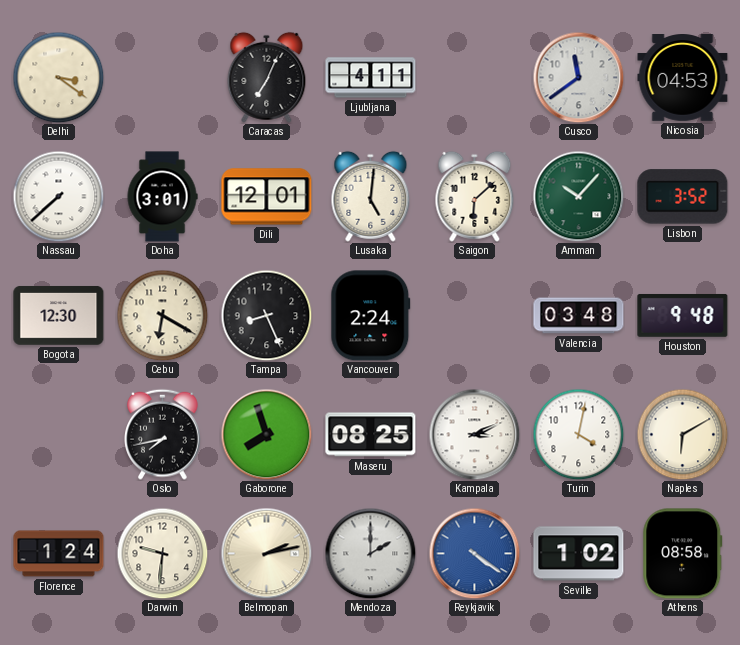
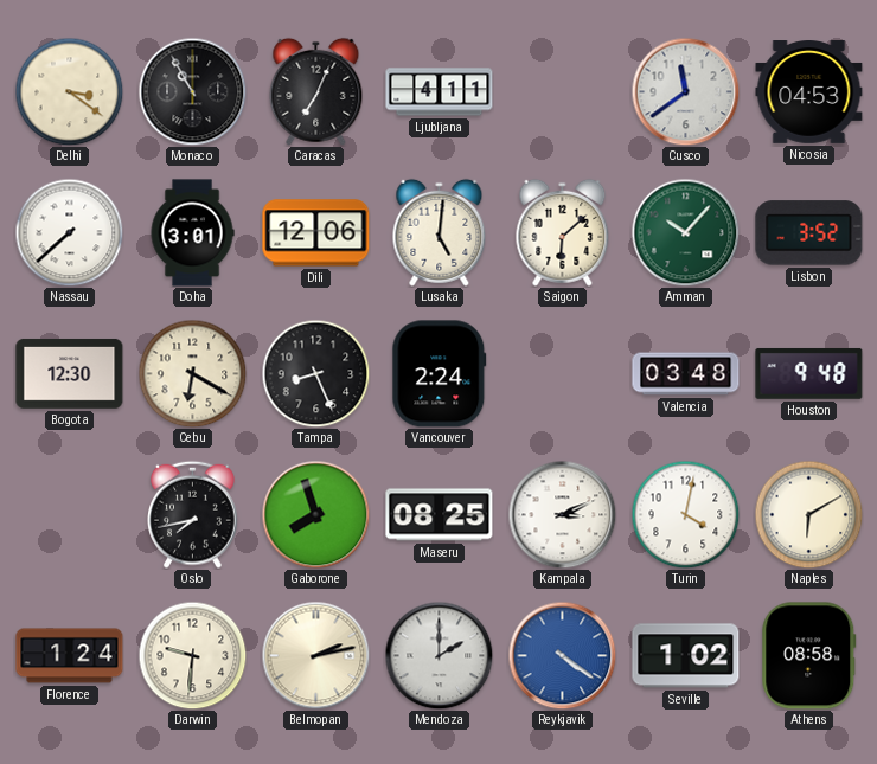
Monaco: none -> 10:55 (192, 91)
Dili: 12:01 -> 12:06 (316, 233)
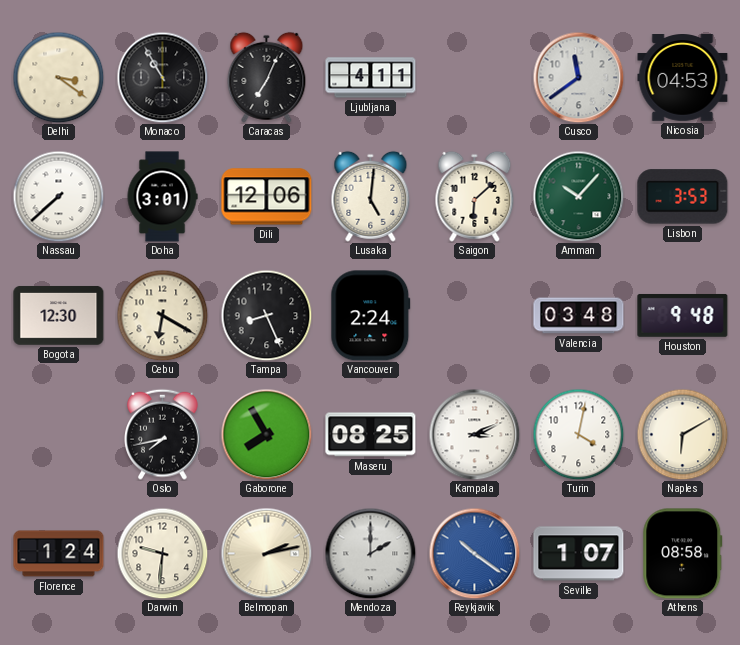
Lisbon: 3:52 -> 3:53 (683, 197)
Gaborone: 7:57 -> 7:55 (266, 434)
Reykjavik: 4:21 -> 10:21 (474, 553)
Seville: 1:02 -> 1:07 (579, 554)
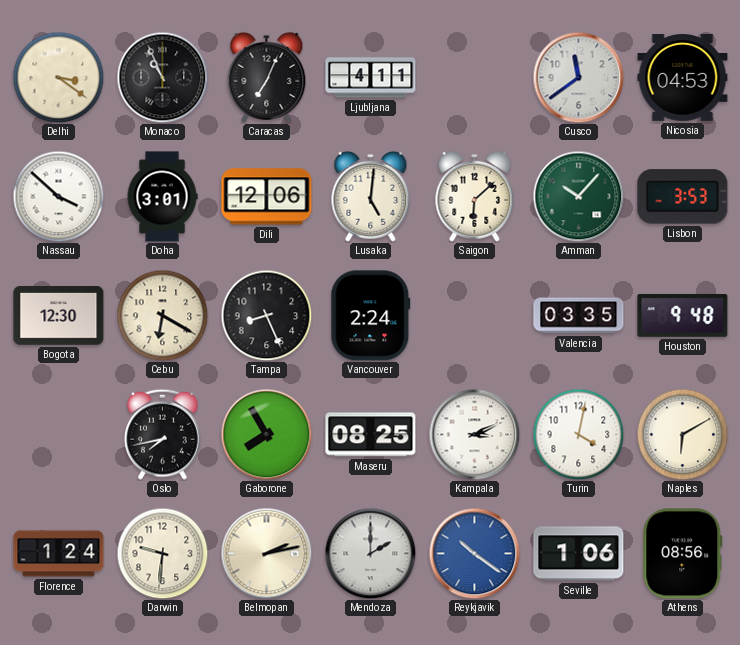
Monaco: 10:55 -> 10:56 (162, 77)
Nassau: 7:38 -> 3:52 (58, 196)
Valencia: 03:48 -> 03:35 (579, 316)
Seville: 1:07 -> 1:06 (579, 554)
Athens: 08:58 -> 08:56 (683, 554)
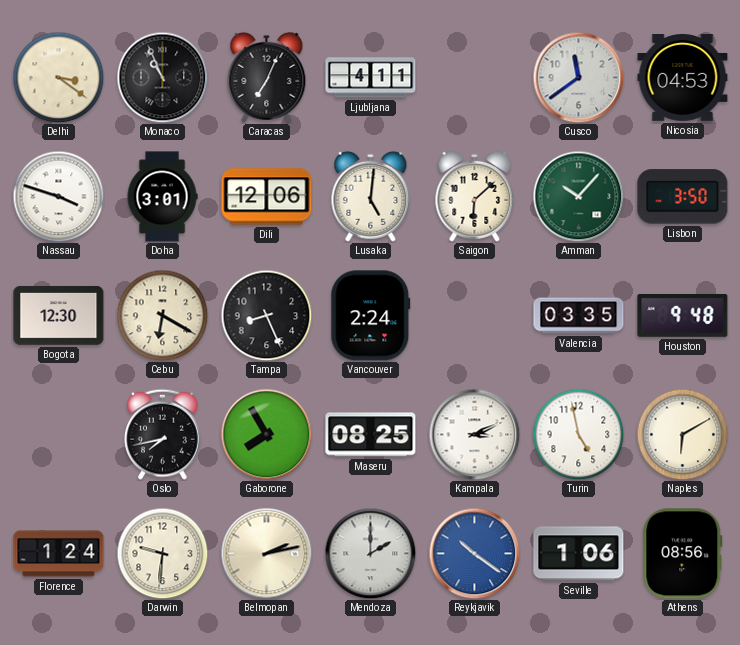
Nassau: 3:52 -> 3:48 (58, 196)
Lisbon: 3:53 -> 3:50 (683, 197)
Turin: 4:02 -> 4:58 (578, 434)
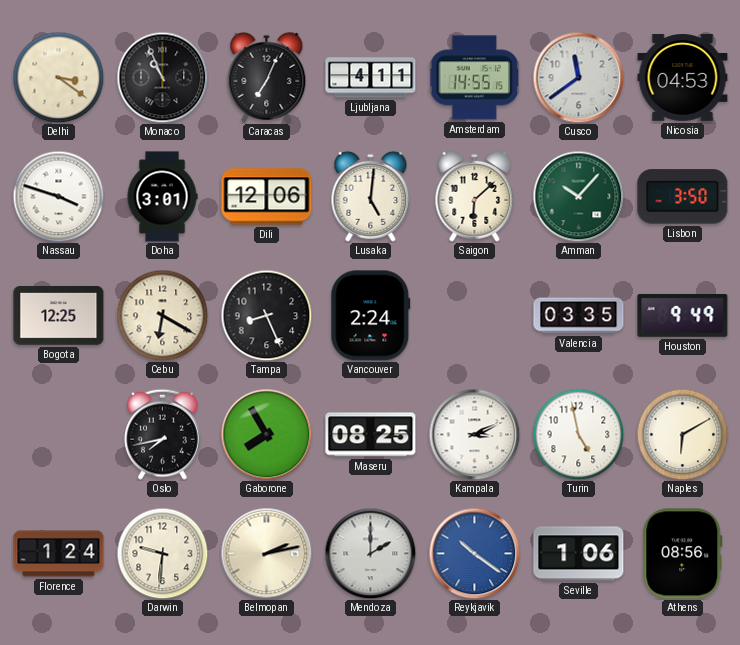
Amsterdam: none -> 14:55 (474, 78)
Bogota: 12:30 -> 12:25 (59, 316)
Houston: 9:48 -> 9:49 (683, 316)
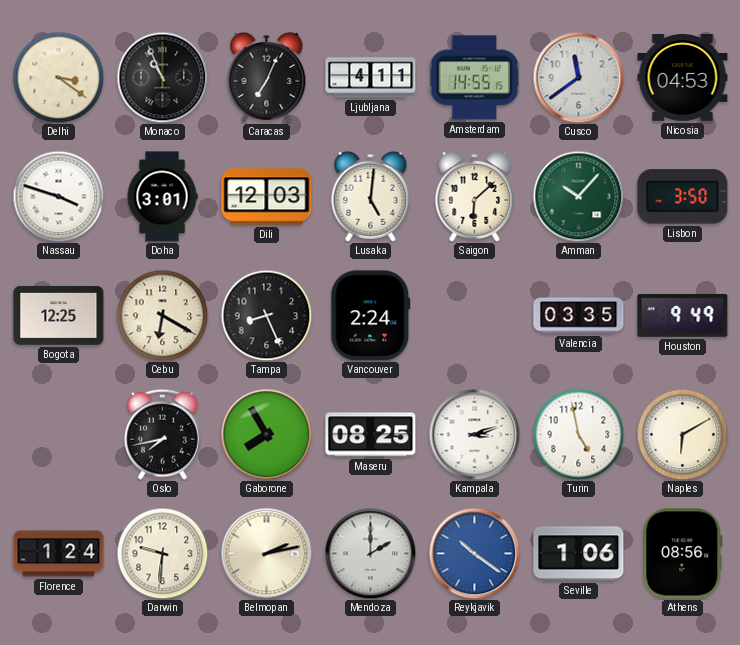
Dili: 12:06 -> 12:03 (267, 197)
Kampala: 3:11 -> 3:12 (474, 434)
